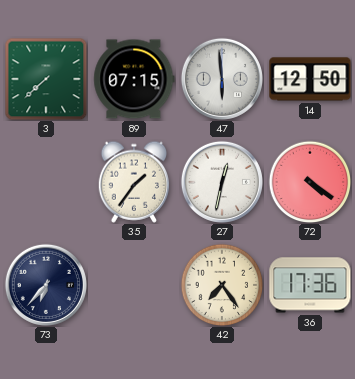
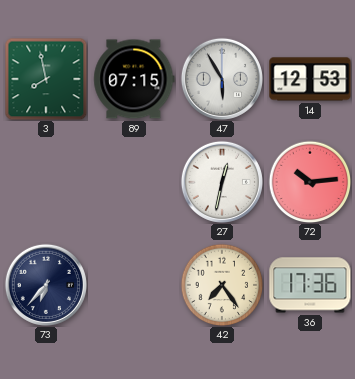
3: 7:38 -> 7:58 (46, 79)
47: 5:59 -> 5:55 (222, 79)
14: 12:50 -> 12:53 (310, 79)
35: 1:36 -> none (133, 182)
72: 4:21 -> 10:14 (310, 182)
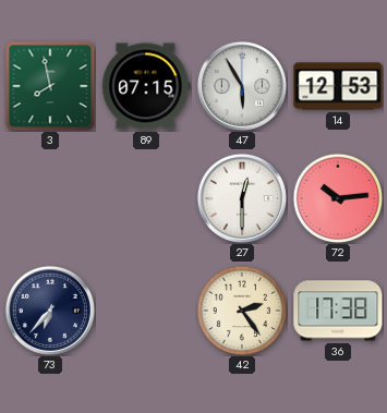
27: 12:32 -> 12:30 (242, 198)
42: 7:24 -> 2:24 (242, 311)
36: 17:36 -> 17:38 (338, 311)
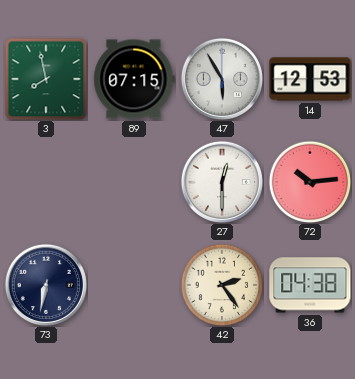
73: 6:37 -> 6:32 (46, 285)
36: 17:38 -> 04:38 (310, 285)
